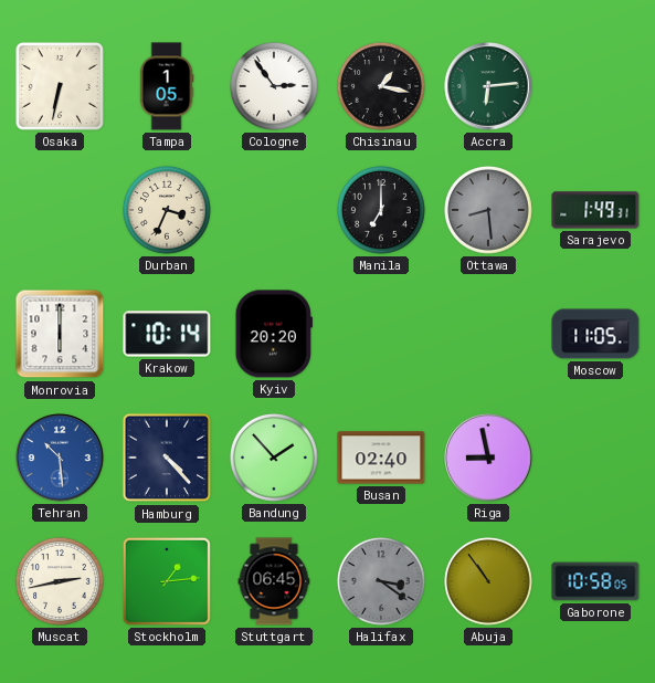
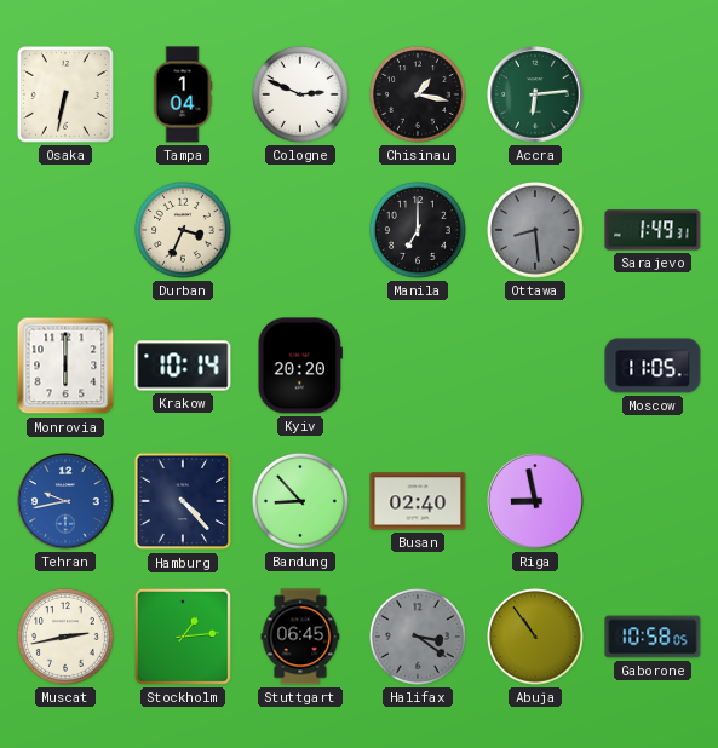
Tampa: 1:05 -> 1:04 (183, 94)
Cologne: 2:54 -> 2:49 (301, 94)
Tehran: 10:29 -> 9:43 (65, 501)
Bandung: 1:53 -> 8:53 (301, 501)
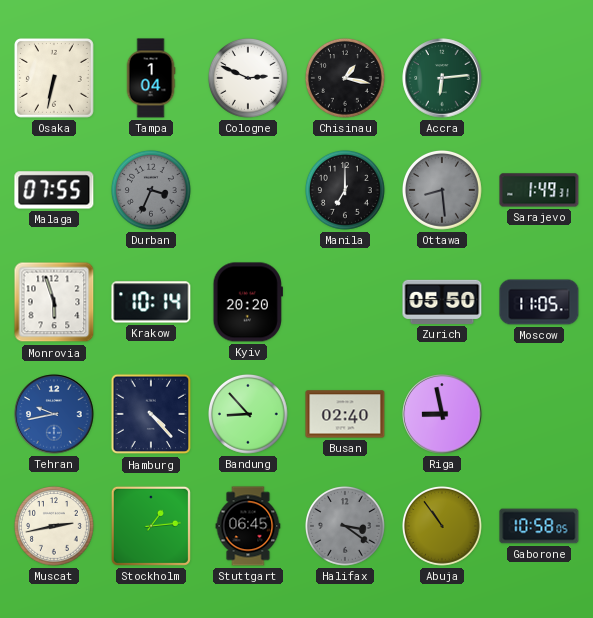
Malaga: none -> 07:55 (54, 190)
Durban dial: cream -> grey (152, 190)
Monrovia: 6:00 -> 5:57 (54, 302)
Zurich: none -> 05:50 (442, 302)
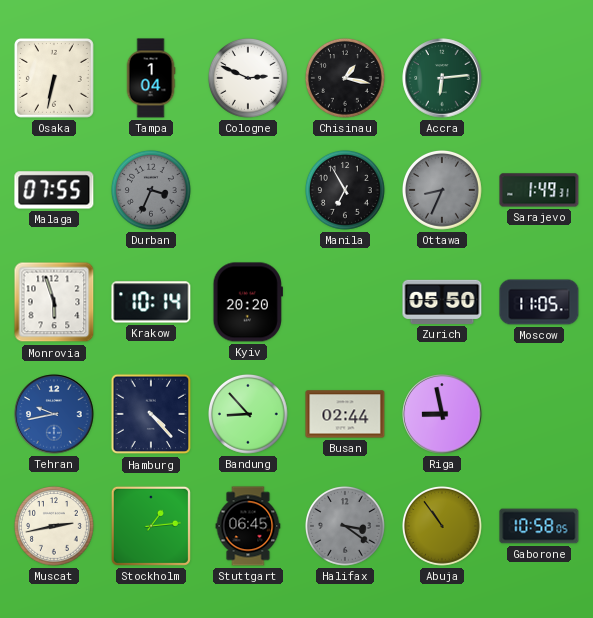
Manila: 7:00 -> 6:55 (346, 190)
Ottawa: 8:29 -> 8:34 (443, 190)
Busan: 02:40 -> 02:44 (345, 414)
